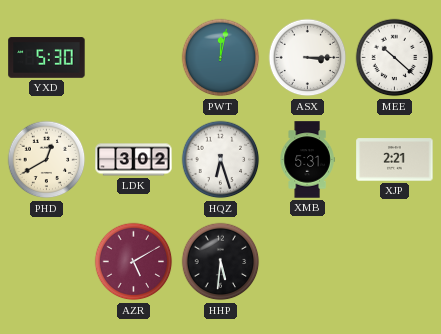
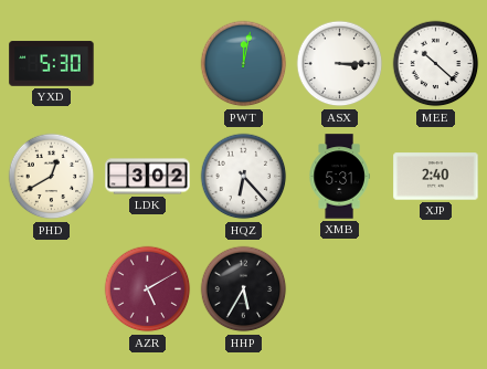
HQZ: 6:27 -> 6:23 (244, 177)
XJP: 2:21 -> 2:40 (436, 177)
HHP: 5:31 -> 5:35 (244, 289)
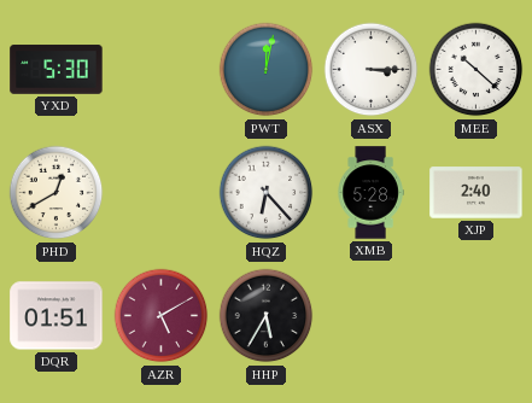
LDK: 3:02 -> none (148, 177)
XMB: 5:31 -> 5:28 (370, 193)
DQR: none -> 01:51 (57, 316)
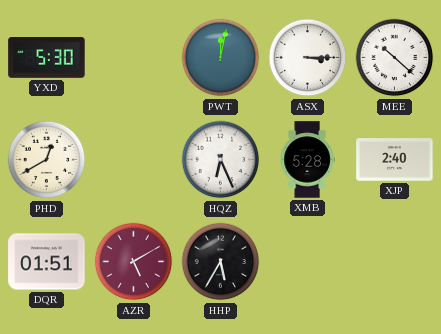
HQZ: 6:23 -> 6:26 (221, 160)
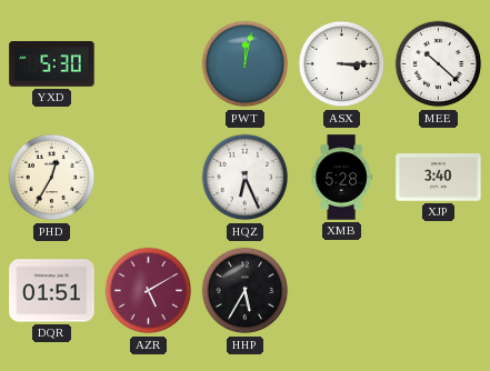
PHD: 12:40 -> 12:35 (52, 178)
XJP: 2:40 -> 3:40 (439, 178)
